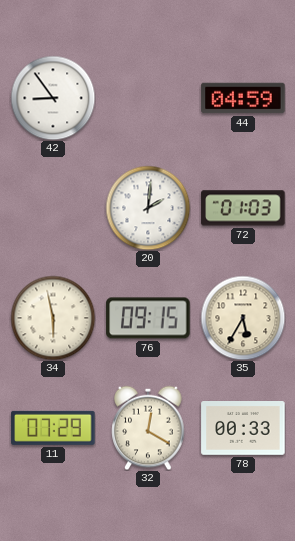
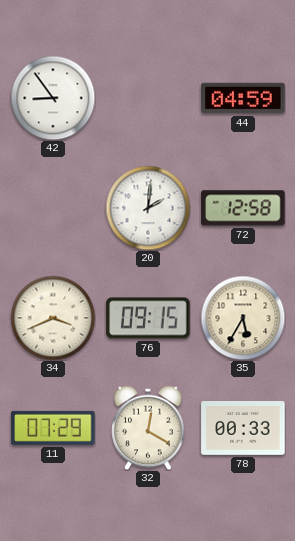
72: 01:03 -> 12:58 (243, 208)
34: 5:58 -> 3:41 (53, 318)
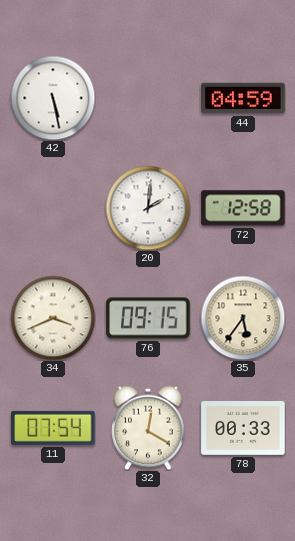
42: 8:54 -> 5:28 (53, 98)
35: 5:35 -> 5:36 (243, 318)
11: 07:29 -> 07:54 (53, 428)
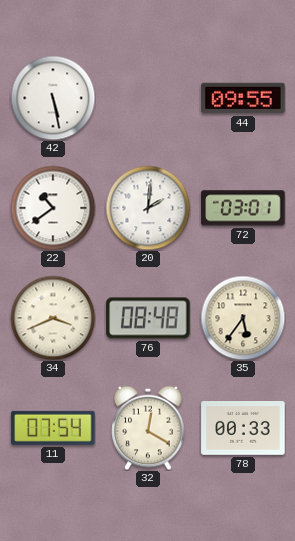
44: 04:59 -> 09:55 (243, 98)
22: none -> 10:39 (53, 208)
72: 12:58 -> 03:01 (243, 208)
76: 09:15 -> 08:48 (148, 318)
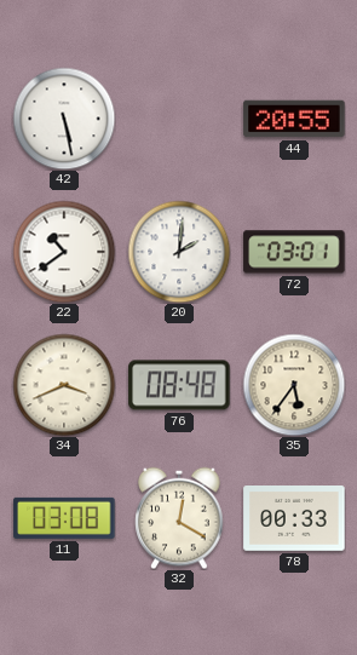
44: 09:55 -> 20:55 (294, 119)
11: 07:54 -> 03:08 (64, 518)
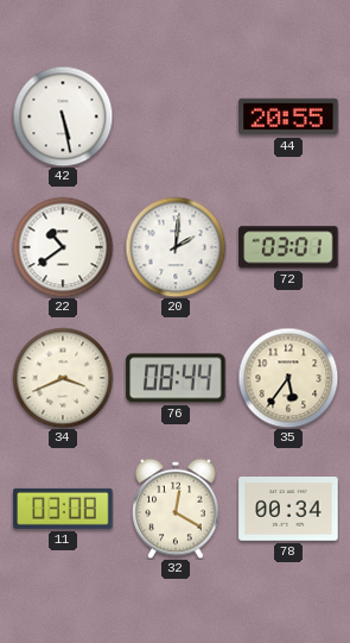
76: 08:48 -> 08:44 (176, 378)
78: 00:33 -> 00:34 (288, 510)
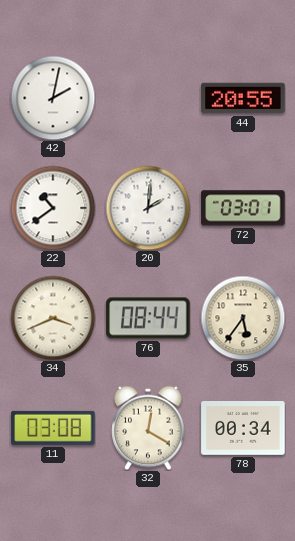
42: 5:28 -> 2:02 (53, 98)
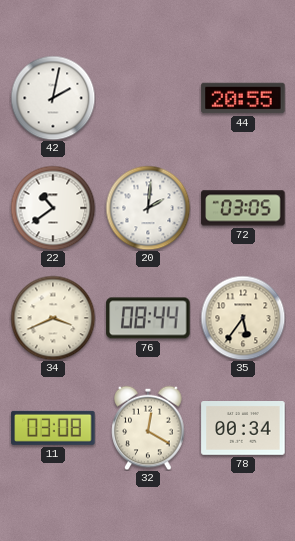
72: 03:01 -> 03:05 (243, 208)
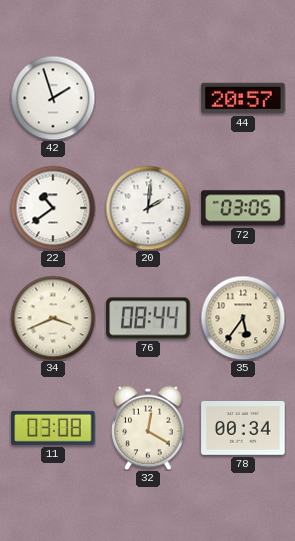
42: 2:02 -> 1:57 (53, 98)
44: 20:55 -> 20:57 (243, 98)
